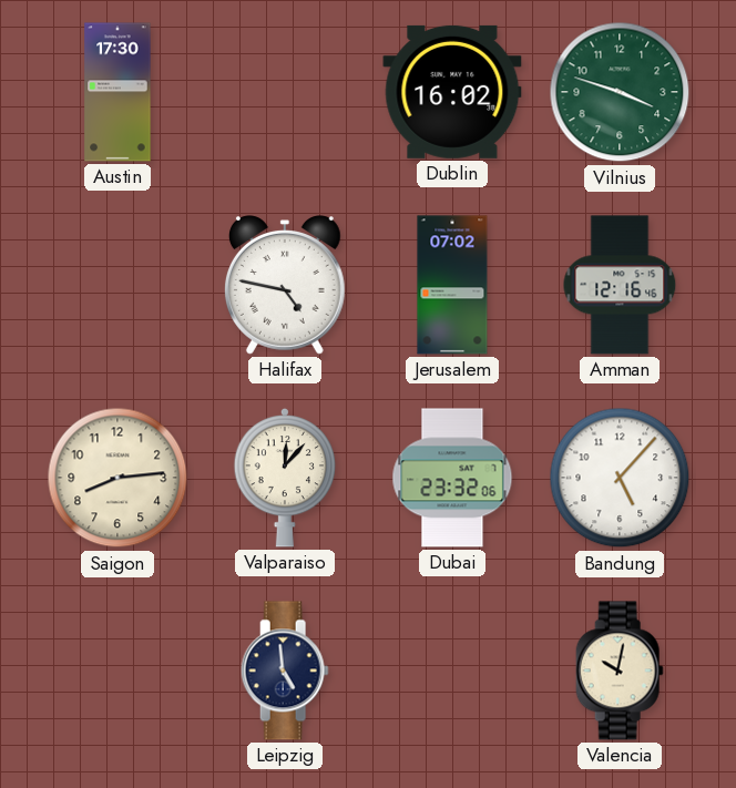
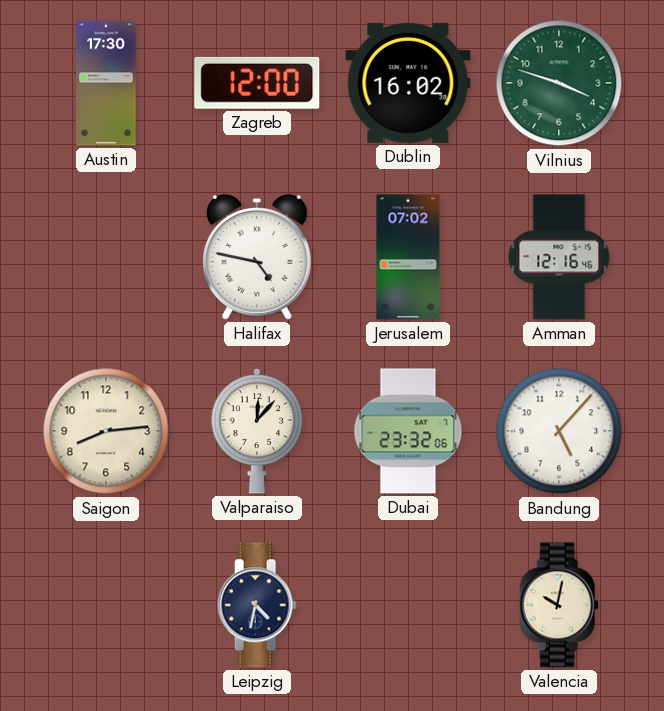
Zagreb: none -> 12:00 (257, 83)
Leipzig: 4:59 -> 4:32 (257, 605)
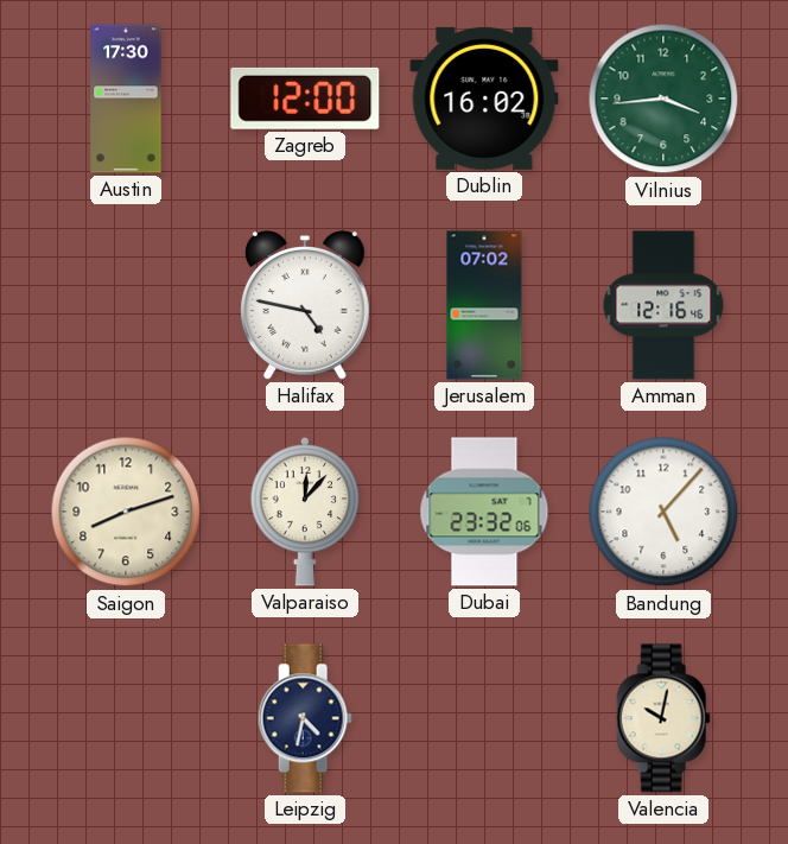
Vilnius: 3:48 -> 3:44 (663, 99)
Saigon: 8:14 -> 8:12 (126, 512)
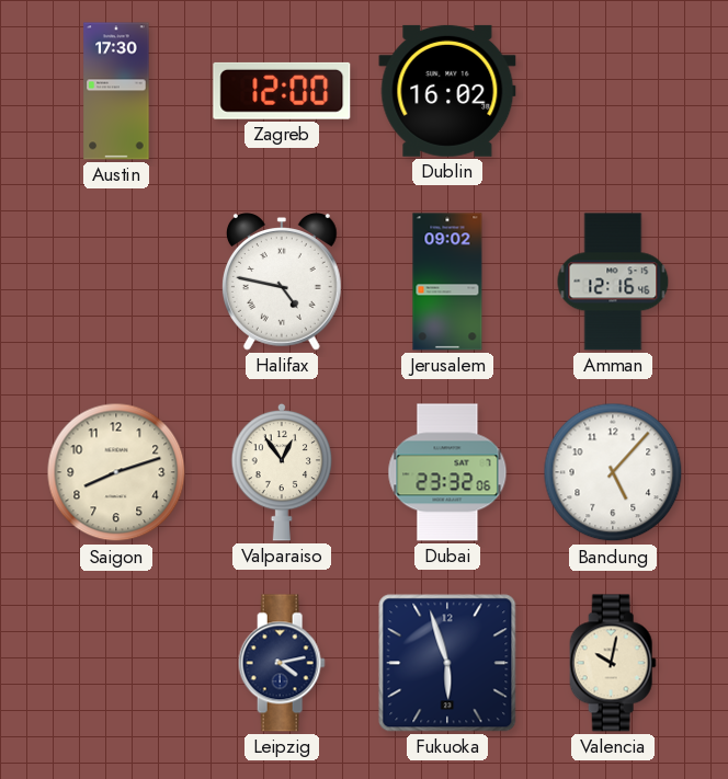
Vilnius: 3:44 -> none (663, 99)
Jerusalem: 07:02 -> 09:02 (447, 282)
Valparaiso: 12:07 -> 12:54 (282, 472)
Leipzig: 4:32 -> 4:13 (282, 663)
Fukuoka: none -> 5:57 (447, 663)
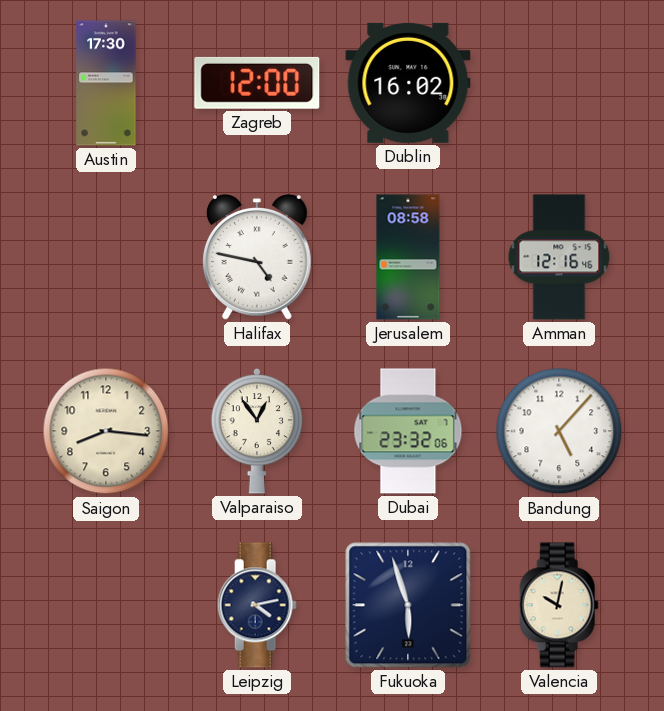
Jerusalem: 09:02 -> 08:58 (408, 257)
Saigon: 8:12 -> 8:16 (106, 431)
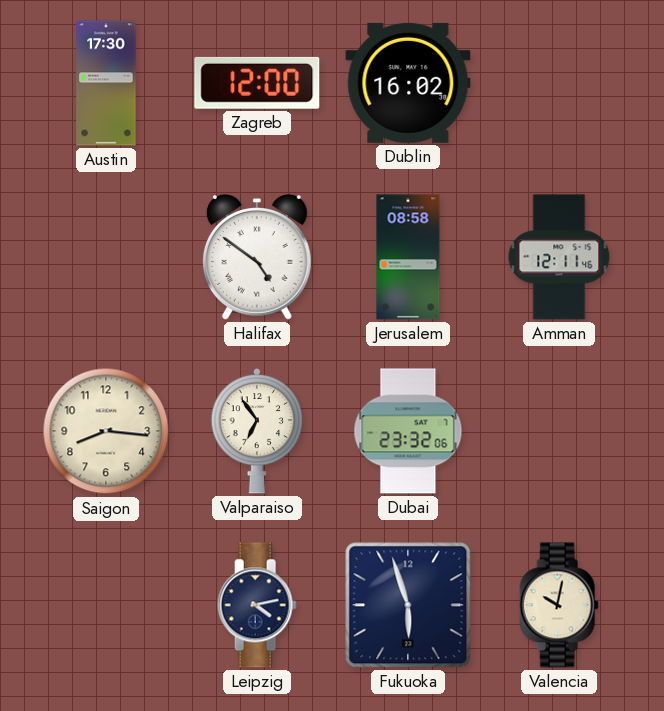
Halifax: 4:47 -> 4:51 (257, 257)
Amman: 12:16 -> 12:11 (559, 257)
Valparaiso: 12:54 -> 6:54 (257, 431)
Bandung: 5:07 -> none (559, 431)
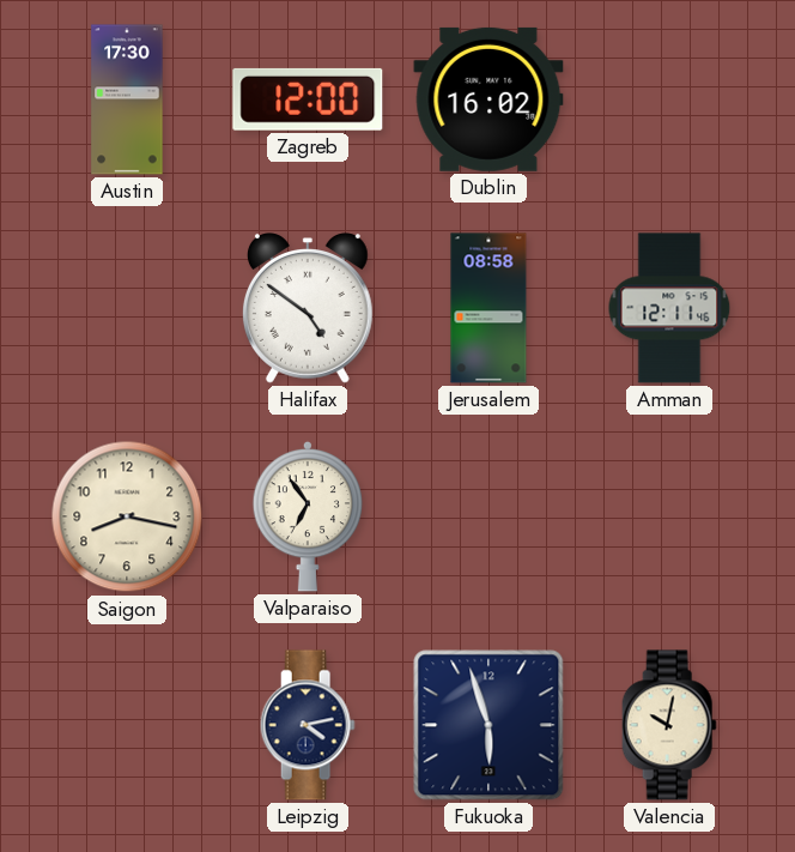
Saigon: 8:16 -> 8:17 (127, 516)
Dubai: 23:32 -> none (408, 431)
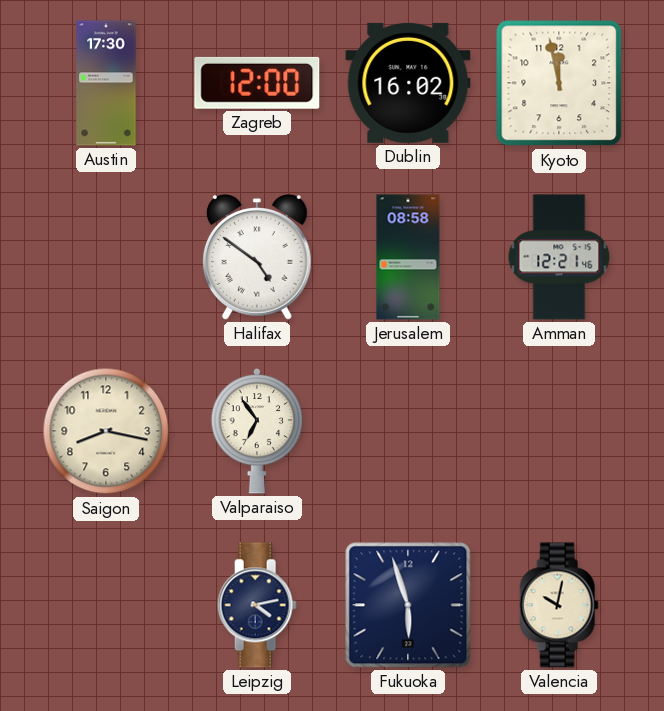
Kyoto: none -> 11:58 (559, 83)
Amman: 12:11 -> 12:21 (559, 257)
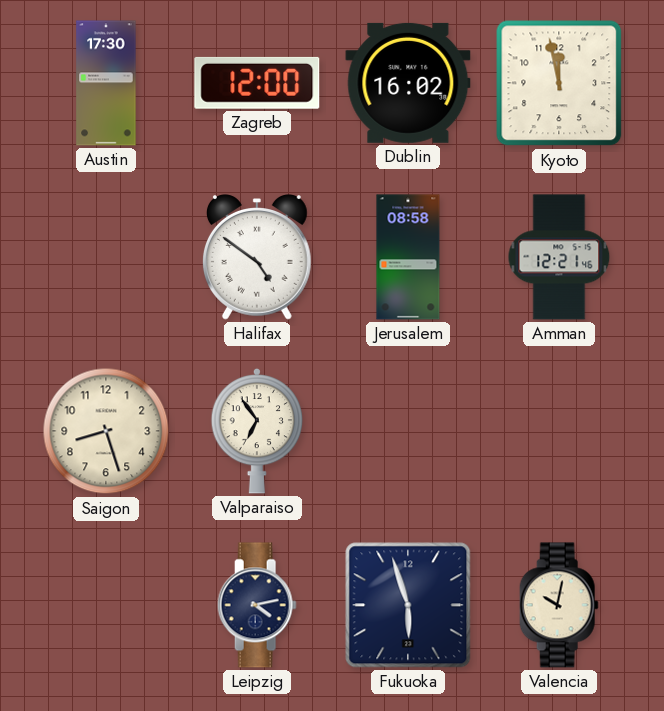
Saigon: 8:17 -> 8:27 (106, 431)
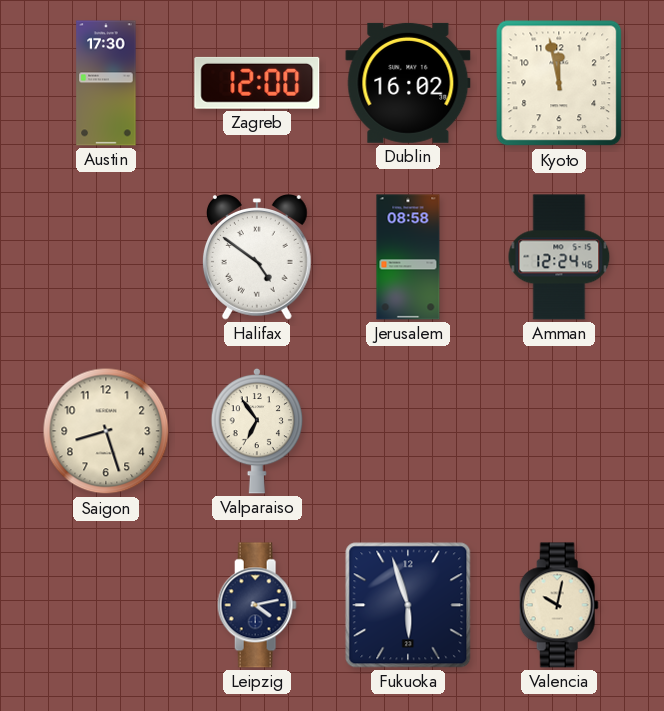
Amman: 12:21 -> 12:24 (559, 257)
